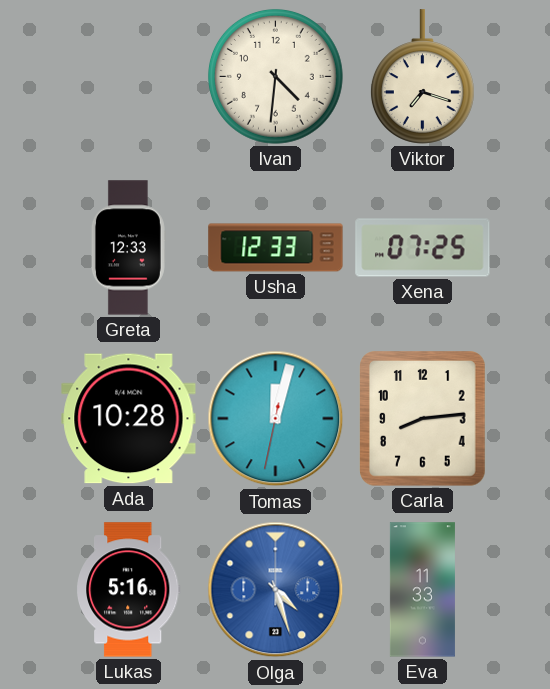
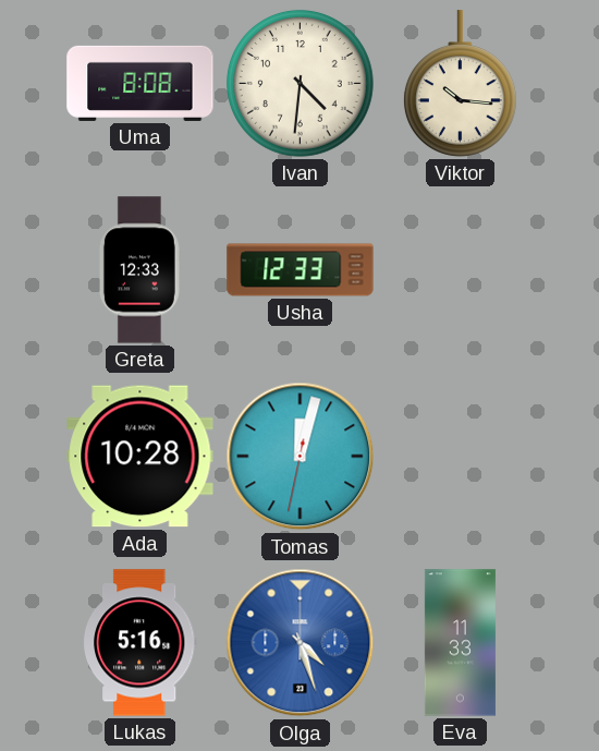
Uma: none -> 8:08 (140, 83)
Viktor: 7:18 -> 10:16 (460, 84)
Xena: 07:25 -> none (423, 248)
Carla: 8:14 -> none (423, 419)
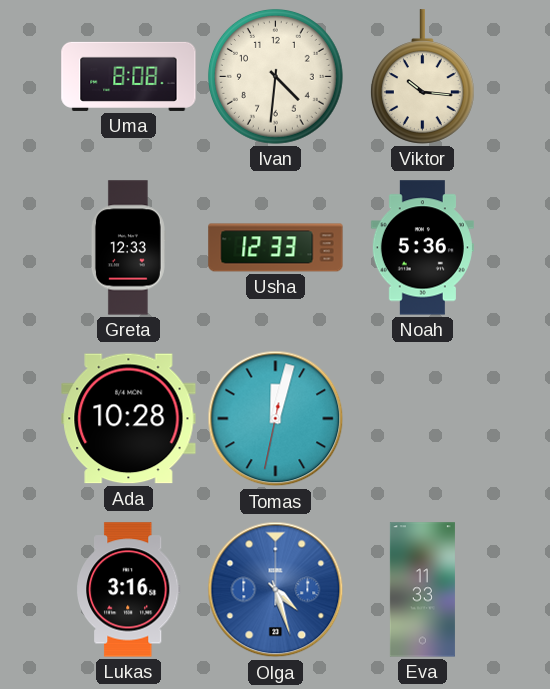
Noah: none -> 5:36 (422, 248)
Lukas: 5:16 -> 3:16 (128, 590)
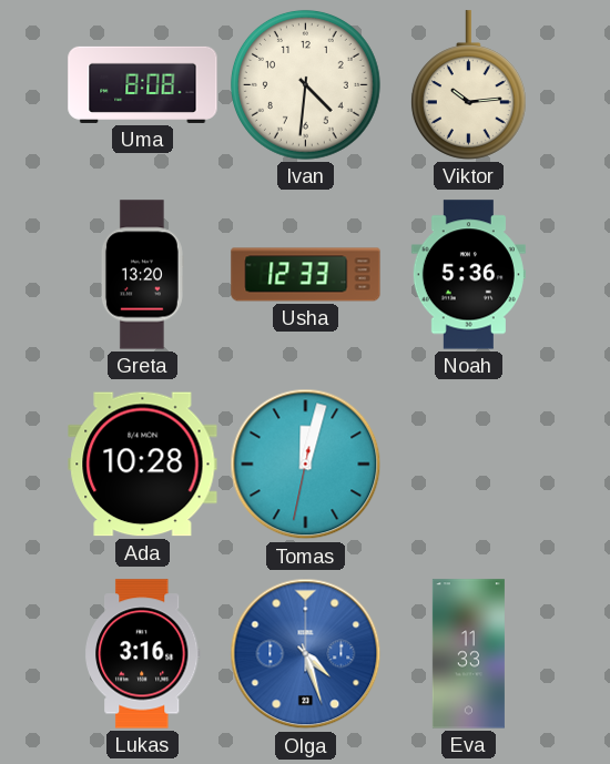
Viktor: 10:16 -> 10:14 (468, 85)
Greta: 12:33 -> 13:20 (142, 275)
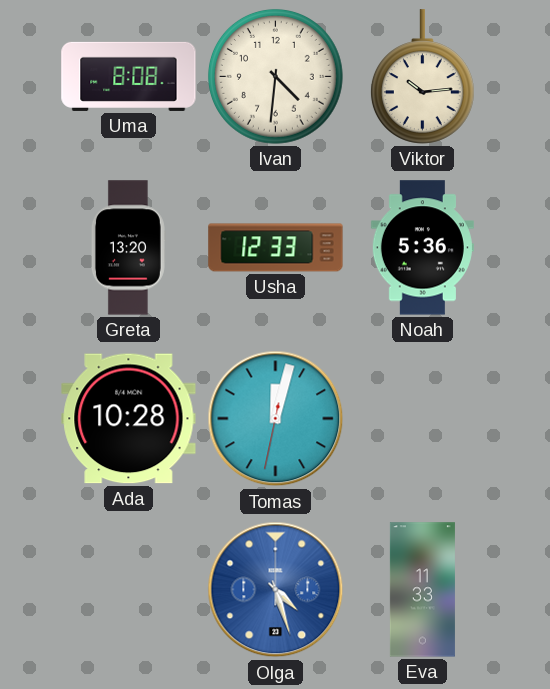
Lukas: 3:16 -> none (142, 654)
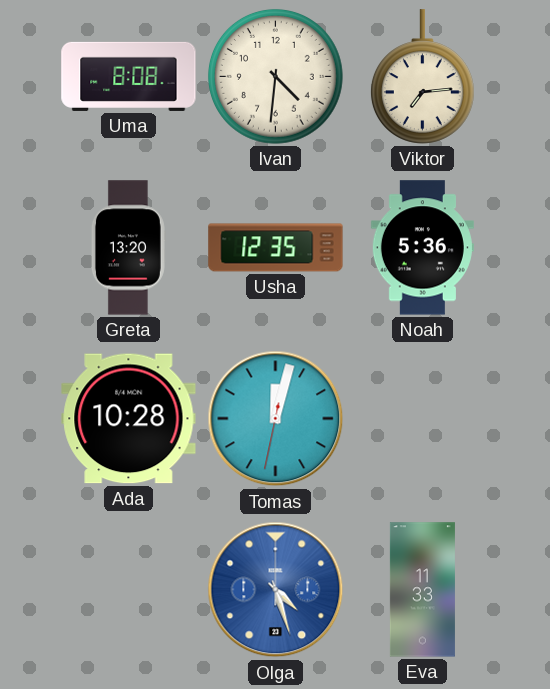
Viktor: 10:14 -> 7:14 (422, 77)
Usha: 12:33 -> 12:35 (276, 248)
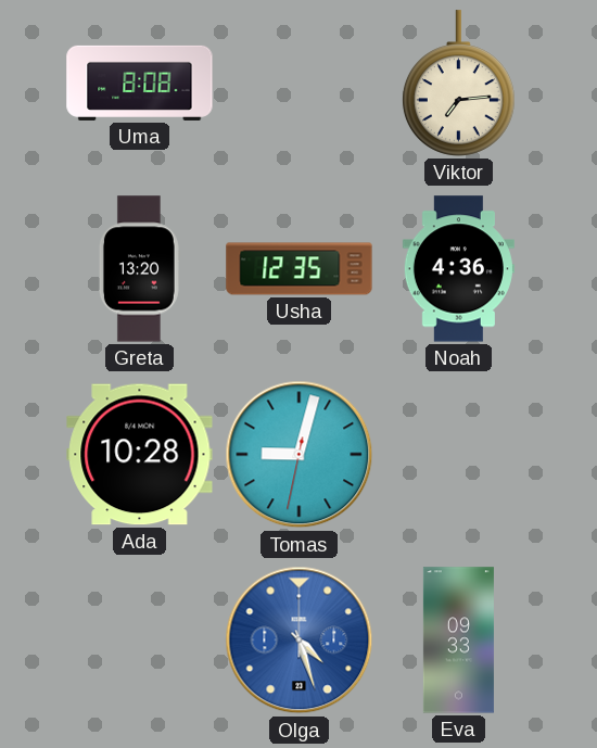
Ivan: 4:31 -> none (275, 76)
Noah: 5:36 -> 4:36 (458, 269)
Tomas: 12:02 -> 9:02 (300, 455)
Eva: 11:33 -> 09:33 (458, 641)
